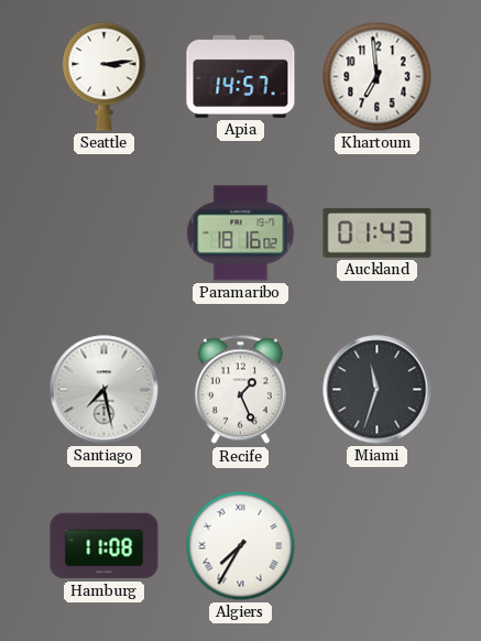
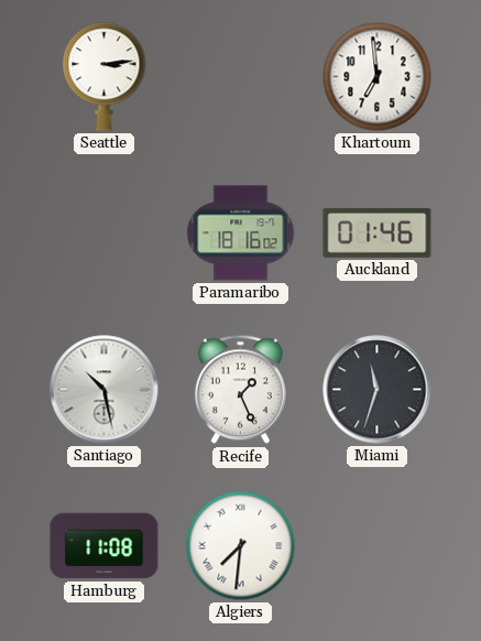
Apia: 14:57 -> none (241, 76)
Auckland: 01:43 -> 01:46 (378, 232)
Santiago: 7:28 -> 10:28 (105, 390)
Algiers: 7:35 -> 7:31 (241, 546)
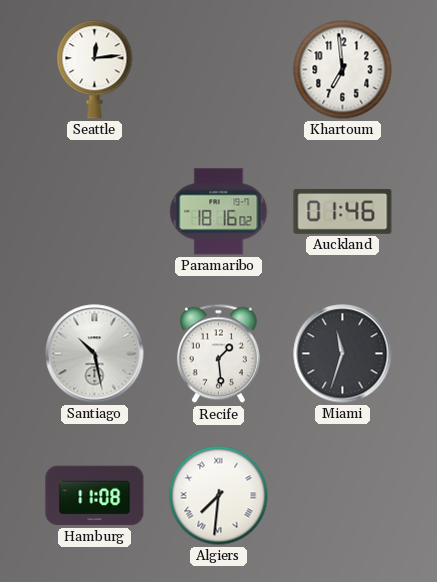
Seattle: 3:14 -> 12:14 (95, 70)
Recife: 1:26 -> 1:29 (218, 354)
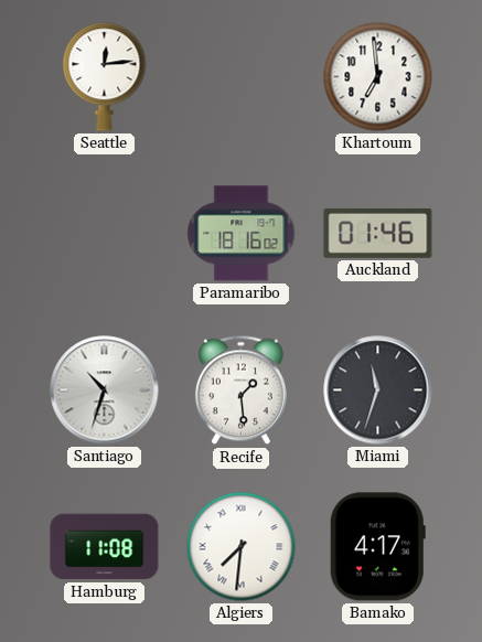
Santiago: 10:28 -> 10:33 (105, 390)
Bamako: none -> 4:17 (377, 547)
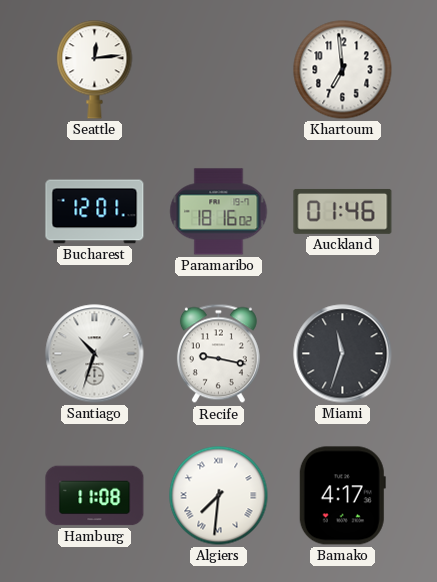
Bucharest: none -> 12:01 (95, 212)
Recife: 1:29 -> 9:17 (218, 354)
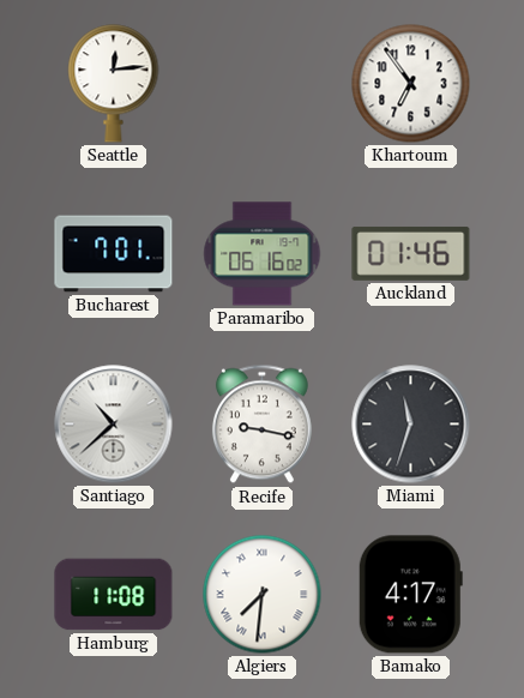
Khartoum: 6:59 -> 6:54 (411, 84)
Bucharest: 12:01 -> 7:01 (114, 254)
Paramaribo: 18:16 -> 06:16 (263, 254)
Santiago: 10:33 -> 10:38 (114, 425)
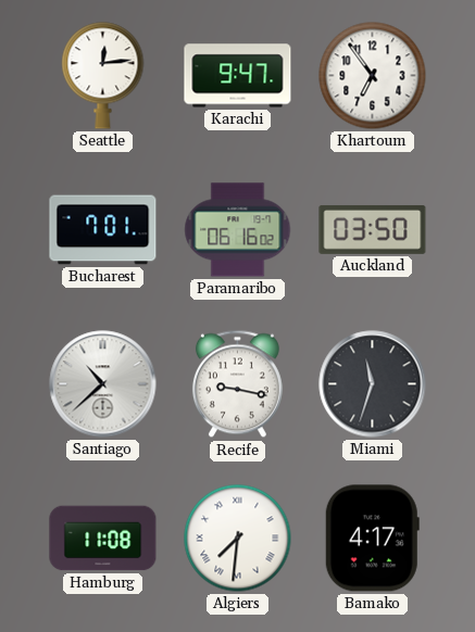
Karachi: none -> 9:47 (238, 76)
Auckland: 01:46 -> 03:50 (373, 229)
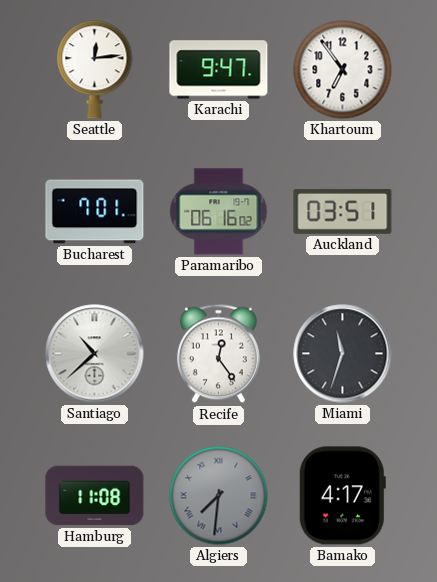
Auckland: 03:50 -> 03:51 (343, 211)
Recife: 9:17 -> 12:24 (218, 354)
Algiers dial: white -> grey (219, 496)
